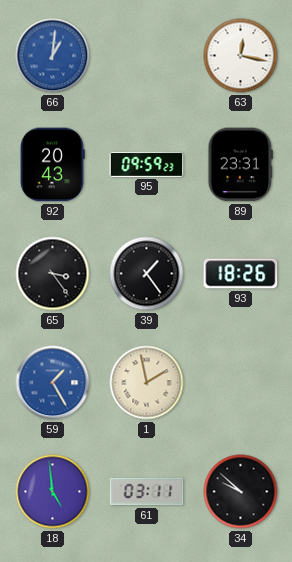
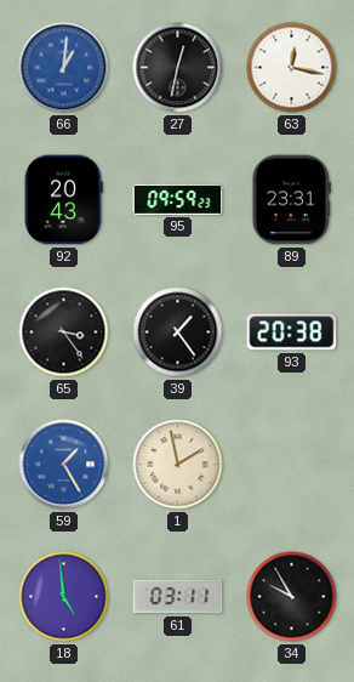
27: none -> 12:32 (178, 68)
93: 18:26 -> 20:38 (292, 333)
34: 9:52 -> 9:55 (292, 597)
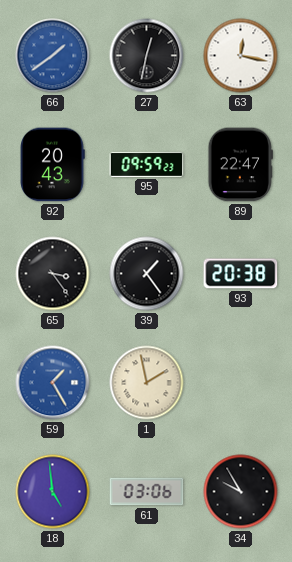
66: 1:01 -> 1:39 (53, 56)
89: 23:31 -> 22:47 (240, 165)
61: 03:11 -> 03:06 (147, 492)
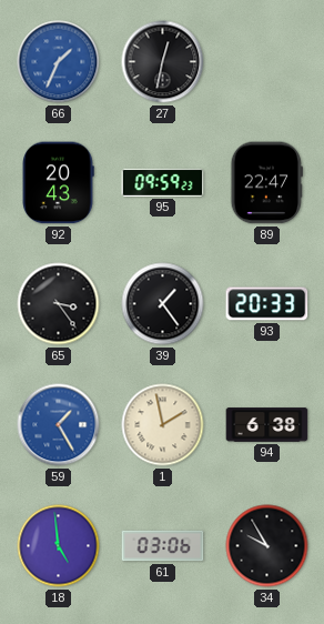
66: 1:39 -> 1:34 (59, 62)
63: 12:17 -> none (241, 56)
93: 20:38 -> 20:33 (267, 304)
94: none -> 6:38 (267, 425)
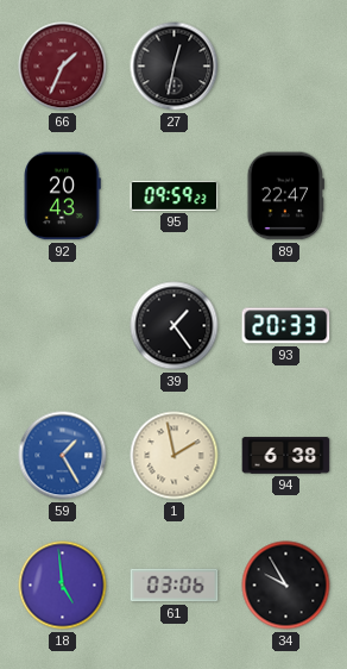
66 dial: blue -> burgundy (63, 67)
65: 3:24 -> none (59, 304)
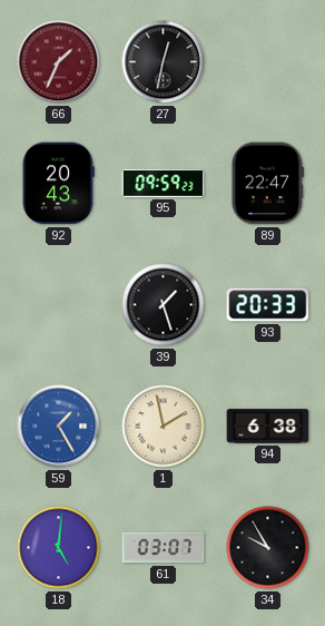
39: 1:24 -> 1:27 (164, 305)
18: 4:59 -> 5:01 (59, 548)
61: 03:06 -> 03:07 (164, 548)
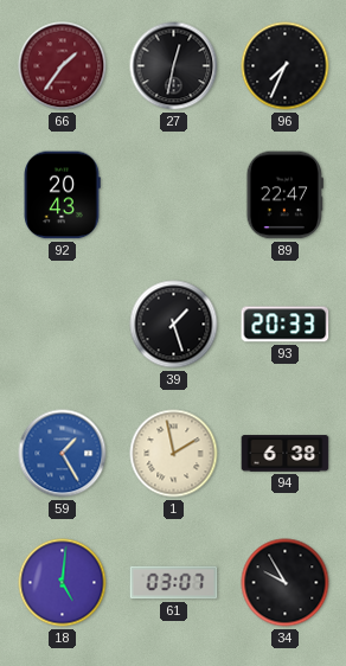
66: 1:34 -> 1:36 (63, 66)
96: none -> 7:34 (286, 66)
95: 09:59 -> none (164, 183)
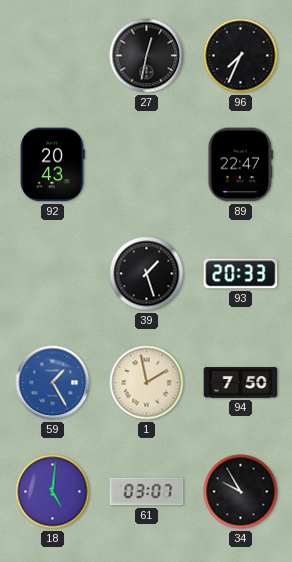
66: 1:36 -> none (63, 66)
94: 6:38 -> 7:50 (241, 383)
